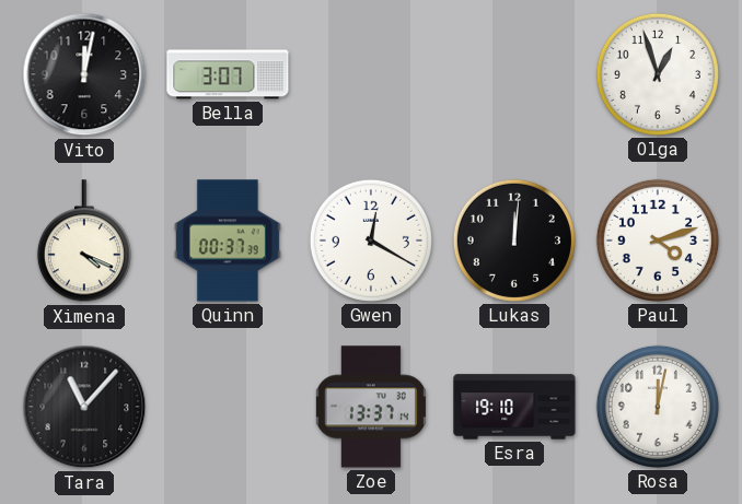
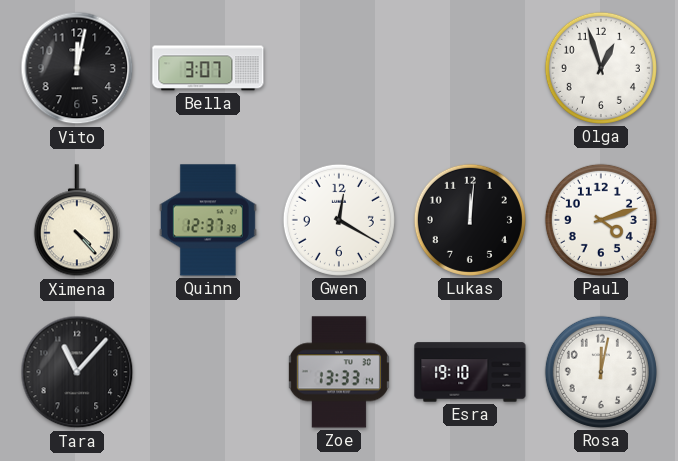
Ximena: 4:19 -> 4:23 (77, 221)
Quinn: 00:37 -> 12:37 (208, 220)
Zoe: 13:37 -> 13:33 (339, 372)
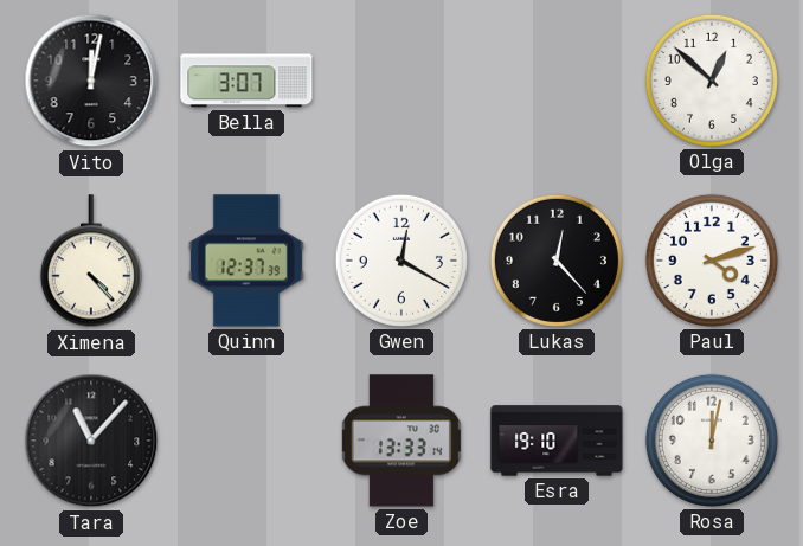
Olga: 12:57 -> 12:52 (712, 81)
Lukas: 12:01 -> 12:23 (557, 261)
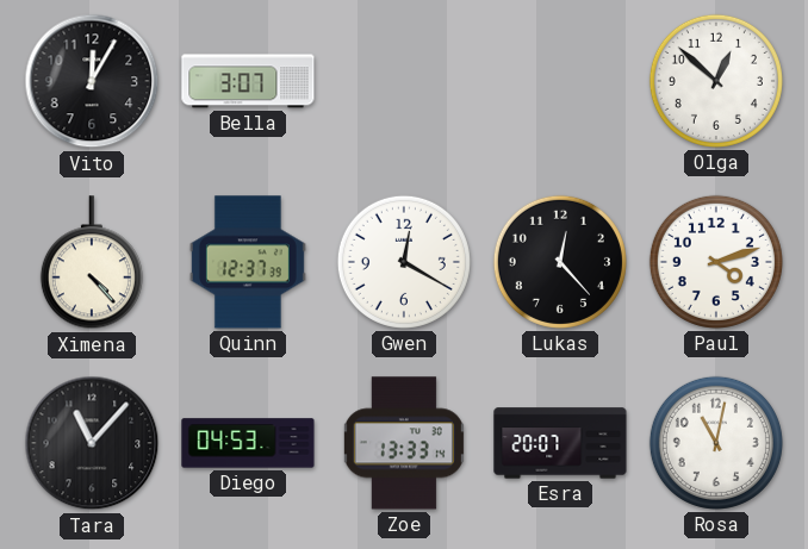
Vito: 12:02 -> 12:05 (92, 81)
Diego: none -> 04:53 (248, 443)
Esra: 19:10 -> 20:07 (560, 443)
Rosa: 12:02 -> 11:02 (716, 443)
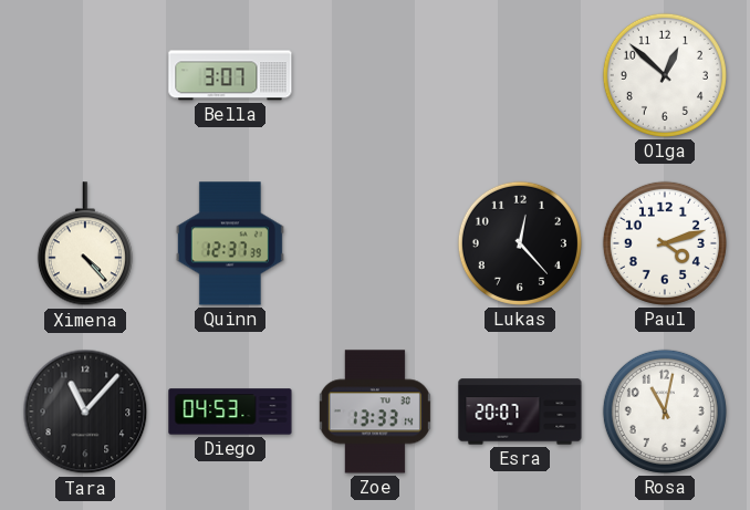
Vito: 12:05 -> none (92, 81)
Gwen: 12:20 -> none (404, 262)
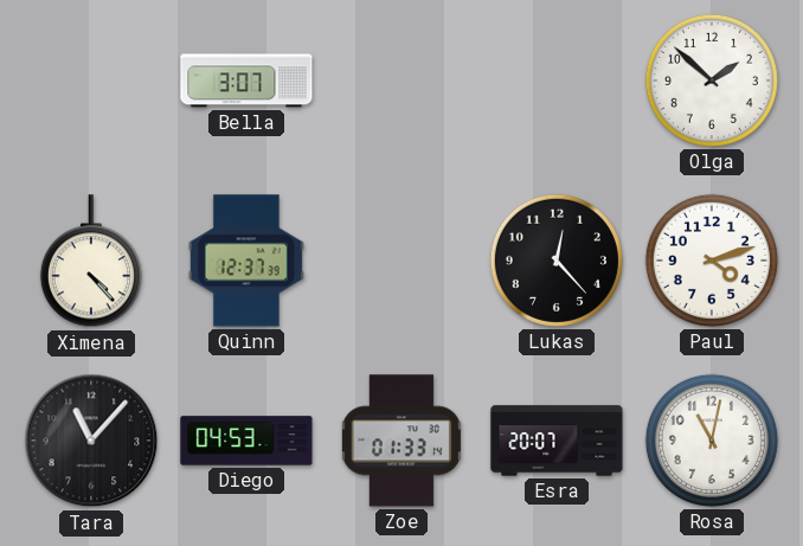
Olga: 12:52 -> 1:52 (712, 81)
Zoe: 13:33 -> 01:33 (402, 441)
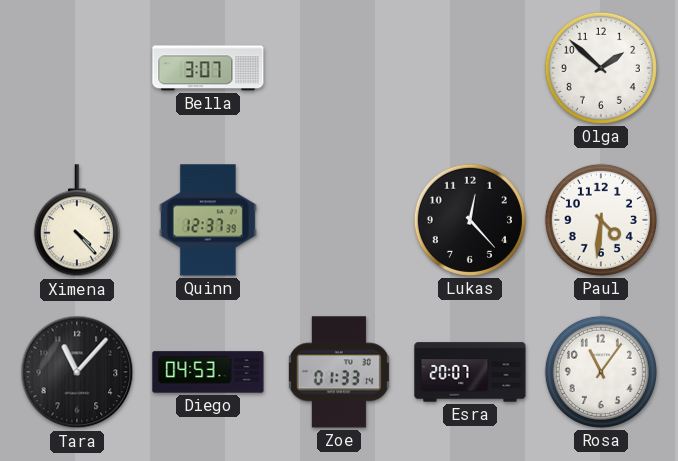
Paul: 4:12 -> 4:31 (601, 220)
Rosa: 11:02 -> 11:06 (601, 372)
